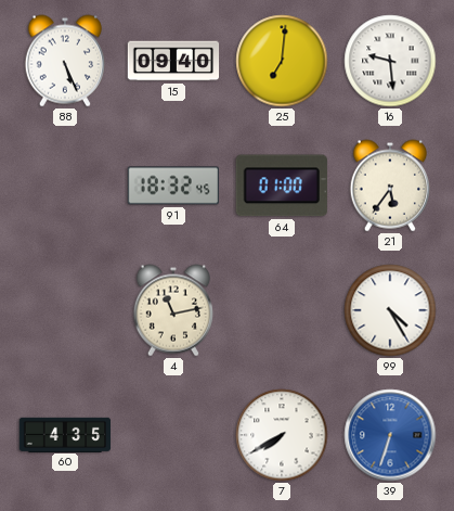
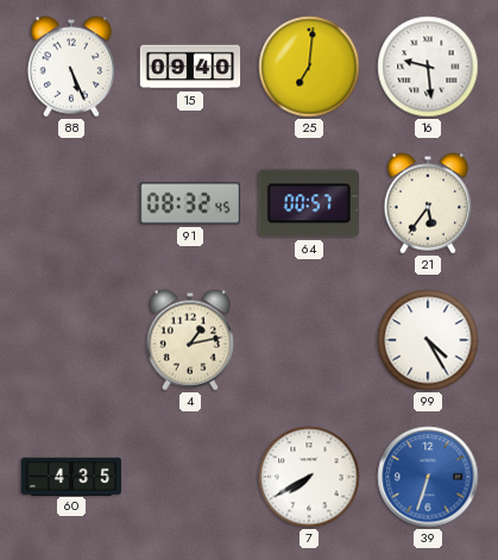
91: 18:32 -> 08:32 (189, 203)
64: 01:00 -> 00:57 (309, 203)
4: 11:13 -> 1:13 (189, 340)
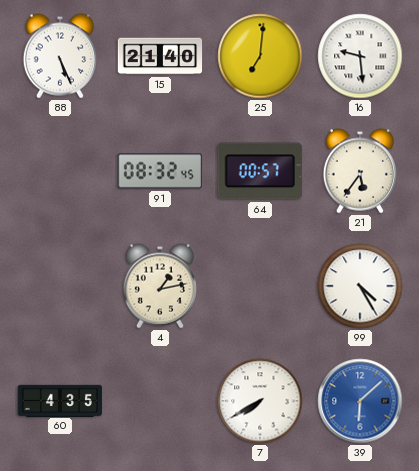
15: 09:40 -> 21:40 (160, 56)
39: 6:33 -> 6:08 (360, 401)
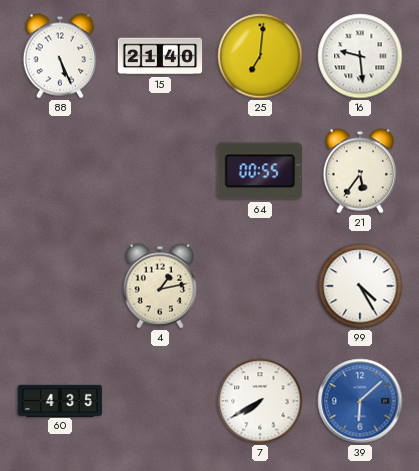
91: 08:32 -> none (159, 171)
64: 00:57 -> 00:55 (260, 171)
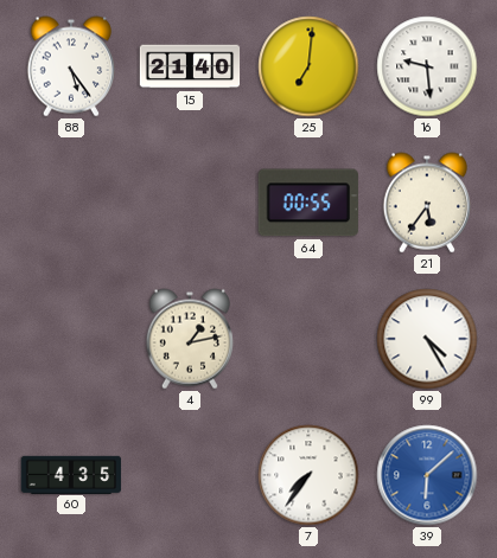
88: 5:26 -> 5:24 (70, 66)
7: 7:40 -> 7:36 (308, 475)
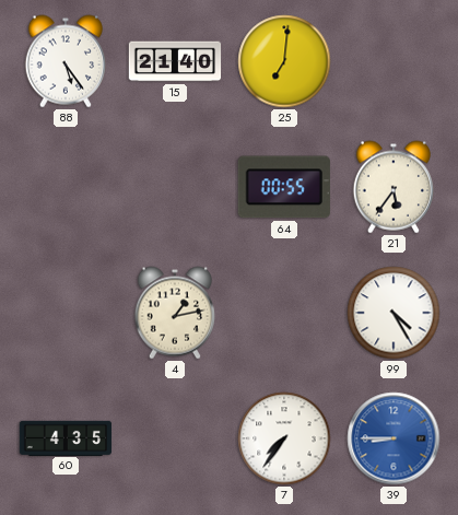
16: 9:29 -> none (427, 66)
39: 6:08 -> 8:45 (394, 438)
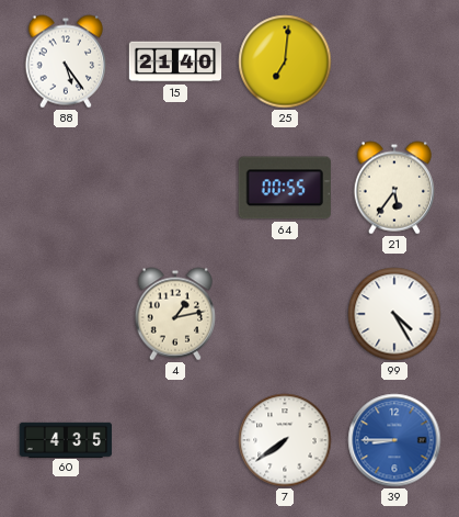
7: 7:36 -> 7:39 (285, 440)
